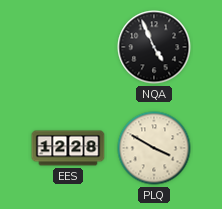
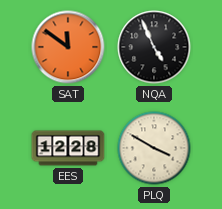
SAT: none -> 11:51 (68, 47)
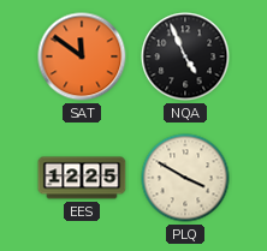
EES: 12:28 -> 12:25 (82, 178)
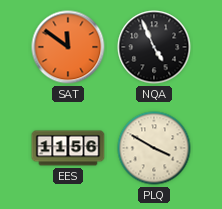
EES: 12:25 -> 11:56 (68, 148)
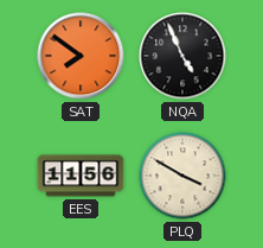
SAT: 11:51 -> 7:51 (81, 56)
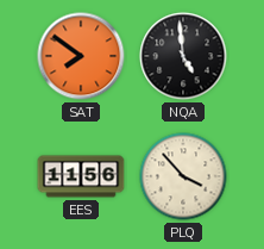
NQA: 4:56 -> 4:59 (183, 56)
PLQ: 3:50 -> 3:53 (183, 176)
